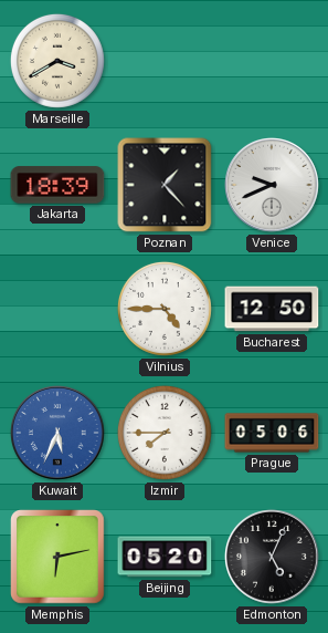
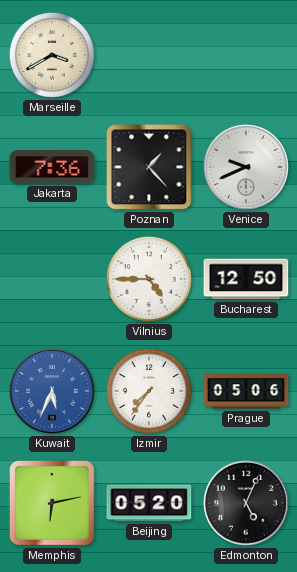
Jakarta: 18:39 -> 7:36 (52, 167)
Izmir: 7:45 -> 7:36 (149, 391)
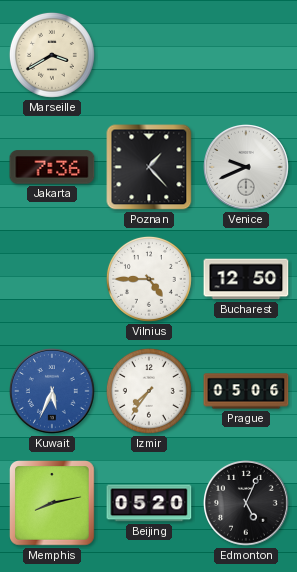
Memphis: 6:13 -> 8:13 (53, 504)
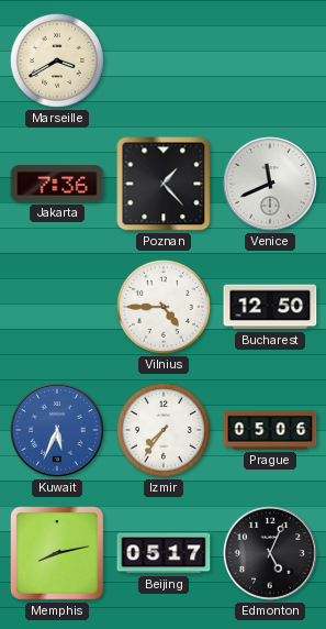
Venice: 9:41 -> 11:41 (271, 185)
Beijing: 05:20 -> 05:17 (164, 553)
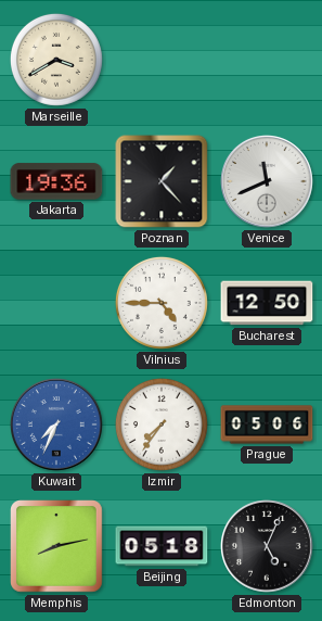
Jakarta: 7:36 -> 19:36 (56, 181)
Kuwait: 5:34 -> 7:34 (57, 426)
Beijing: 05:17 -> 05:18 (162, 546)
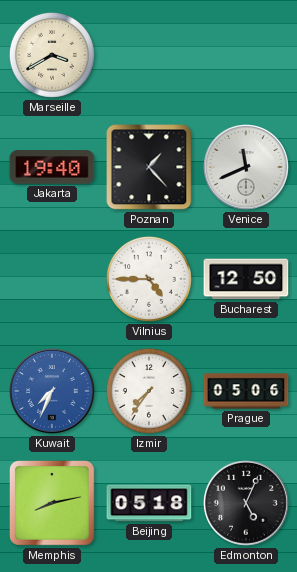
Jakarta: 19:36 -> 19:40 (52, 167)
